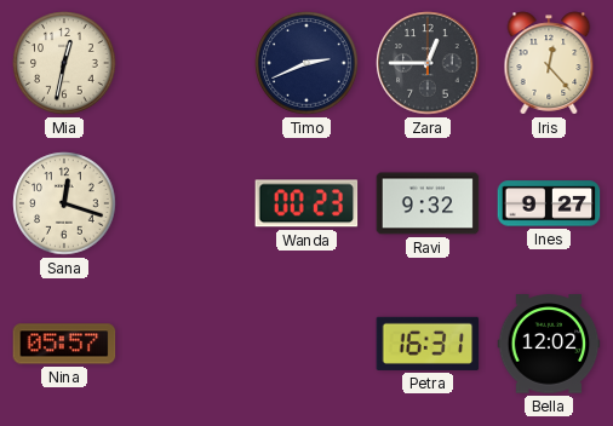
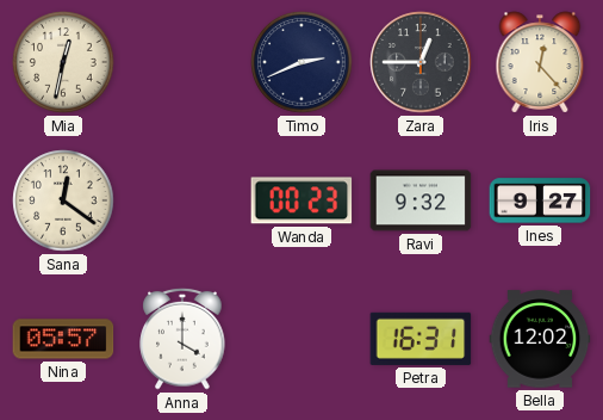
Sana: 12:18 -> 12:21 (63, 200)
Anna: none -> 4:00 (182, 339)
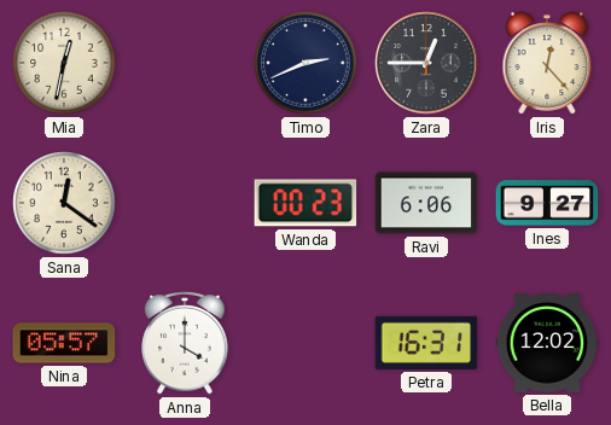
Ravi: 9:32 -> 6:06 (426, 203)
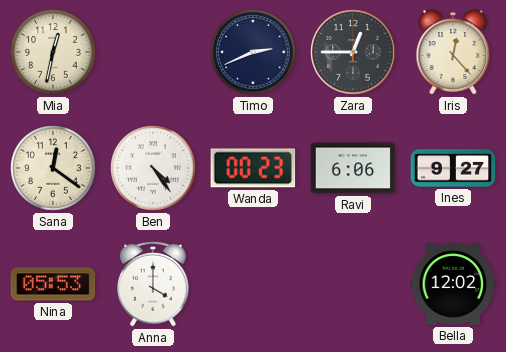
Ben: none -> 4:24 (153, 168)
Nina: 05:57 -> 05:53 (53, 284)
Petra: 16:31 -> none (426, 343)
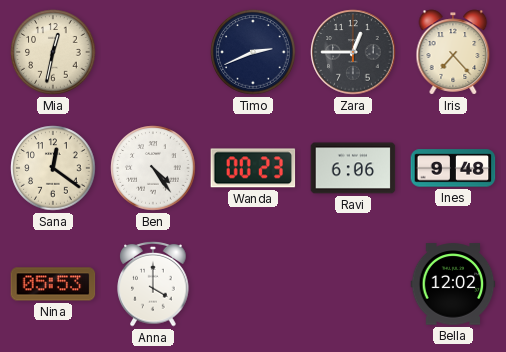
Iris: 12:23 -> 7:23 (453, 52)
Ines: 9:27 -> 9:48 (453, 168)
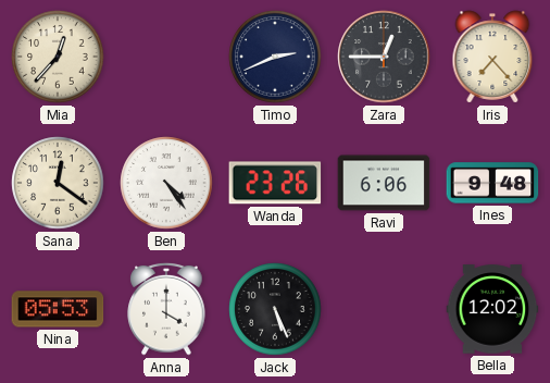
Mia: 12:32 -> 12:37 (58, 57)
Wanda: 00:23 -> 23:26 (275, 183)
Jack: none -> 5:26 (275, 309)
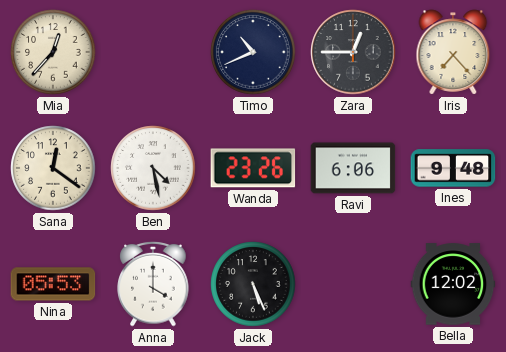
Timo: 2:41 -> 10:41 (253, 52)
Ben: 4:24 -> 4:28 (153, 168)
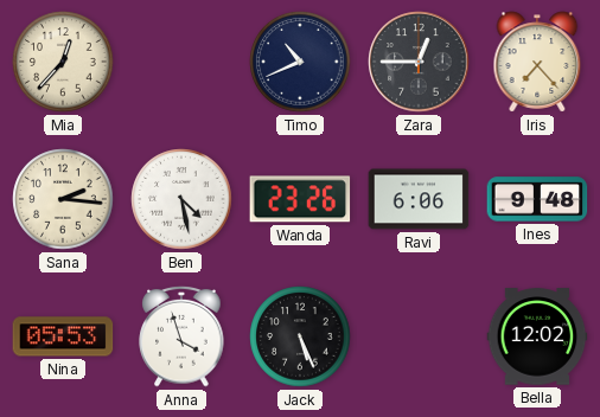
Sana: 12:21 -> 2:16 (63, 199)
Anna: 4:00 -> 3:57 (181, 336)
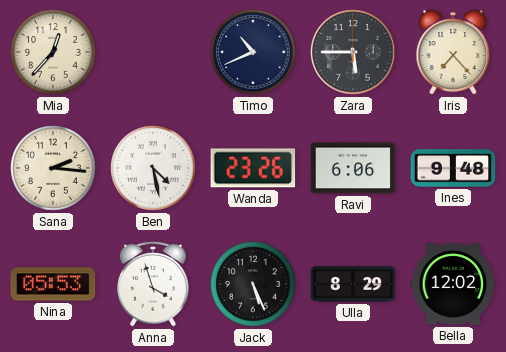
Zara: 12:45 -> 5:45 (353, 52)
Ulla: none -> 8:29 (353, 284)
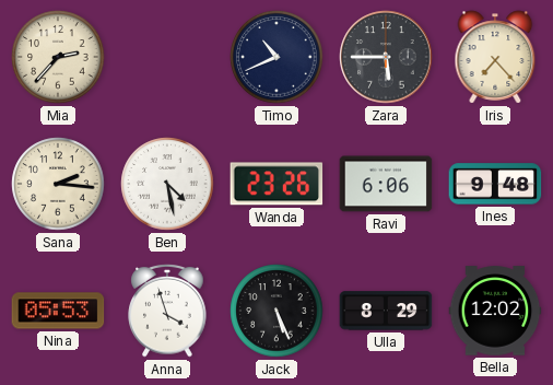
Mia: 12:37 -> 2:37 (58, 57)
